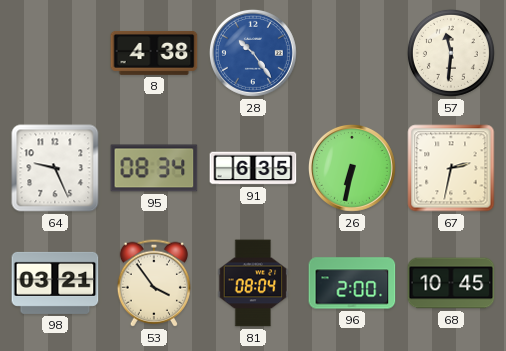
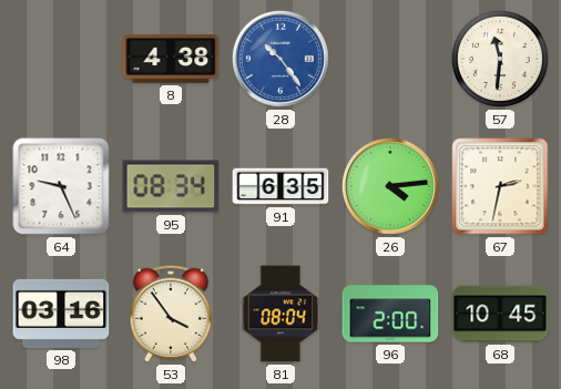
26: 6:32 -> 4:14 (390, 186)
98: 03:21 -> 03:16 (61, 314)
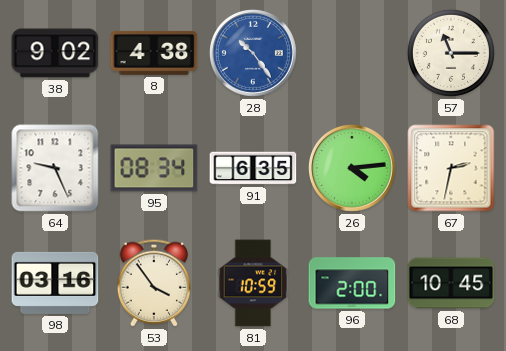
38: none -> 9:02 (55, 53)
57: 11:31 -> 11:15 (451, 53)
81: 08:04 -> 10:59 (253, 283)
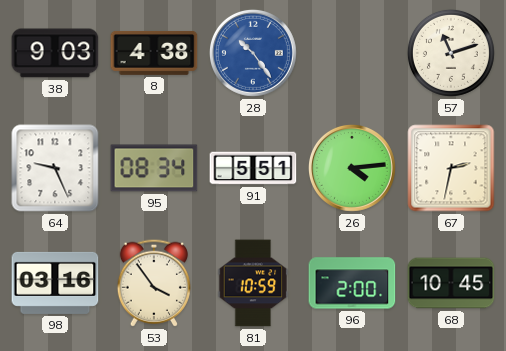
38: 9:02 -> 9:03 (55, 53)
57: 11:15 -> 11:12 (451, 53)
91: 6:35 -> 5:51 (253, 168)
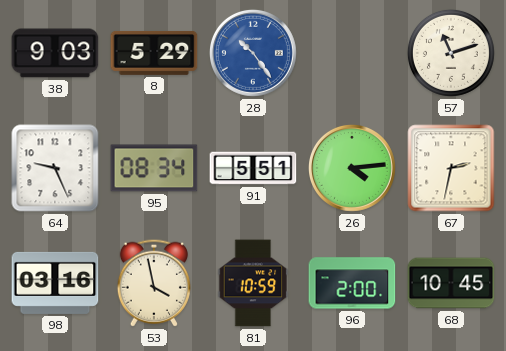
8: 4:38 -> 5:29 (154, 53)
53: 3:54 -> 3:58 (154, 283)
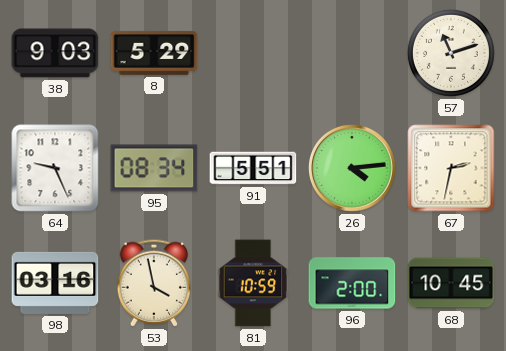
28: 10:24 -> none (253, 53)
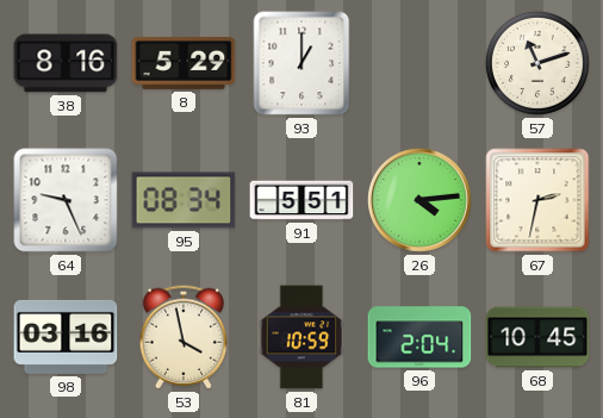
38: 9:03 -> 8:16 (66, 63)
93: none -> 1:00 (301, 63)
96: 2:00 -> 2:04 (419, 337)
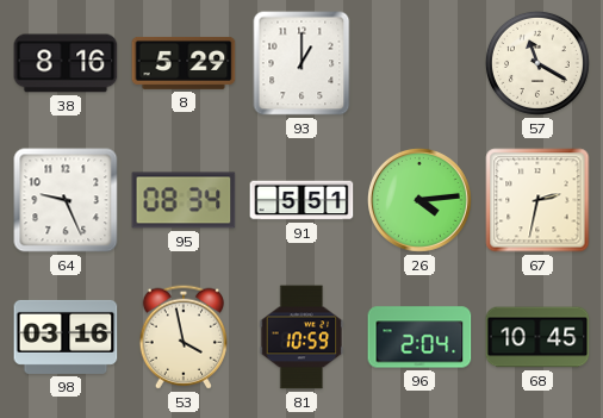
57: 11:12 -> 11:20 (537, 63)
